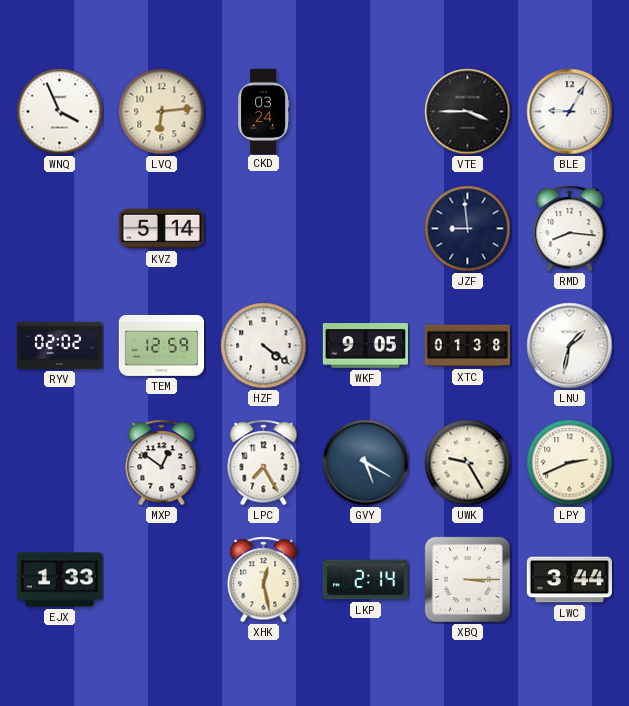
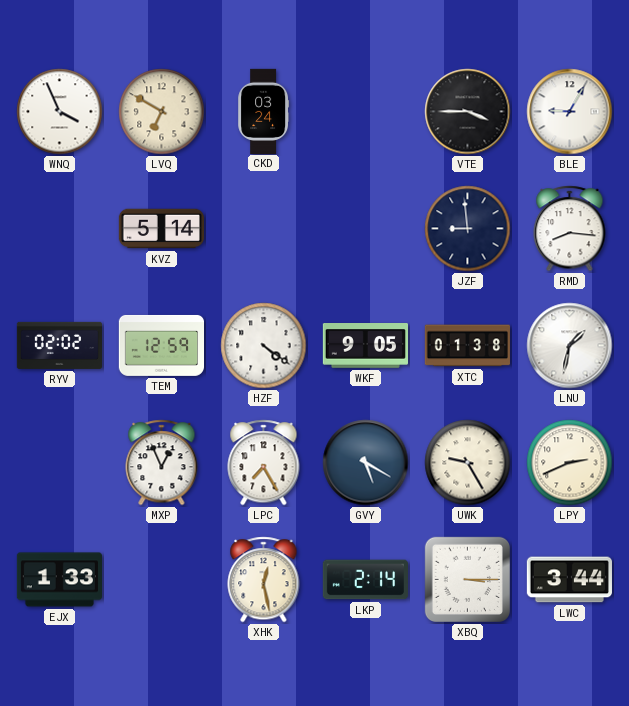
LVQ: 6:14 -> 6:50 (162, 112)
MXP: 12:51 -> 12:56 (162, 463)
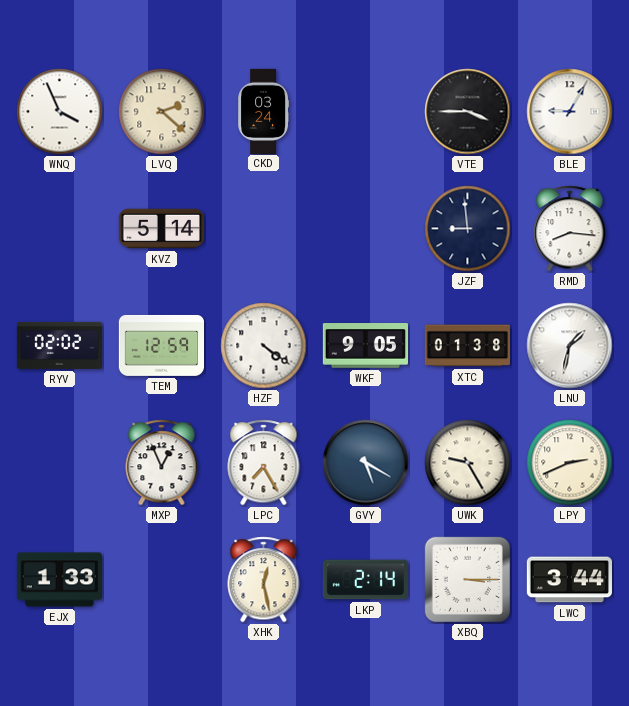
LVQ: 6:50 -> 2:22 (162, 112)
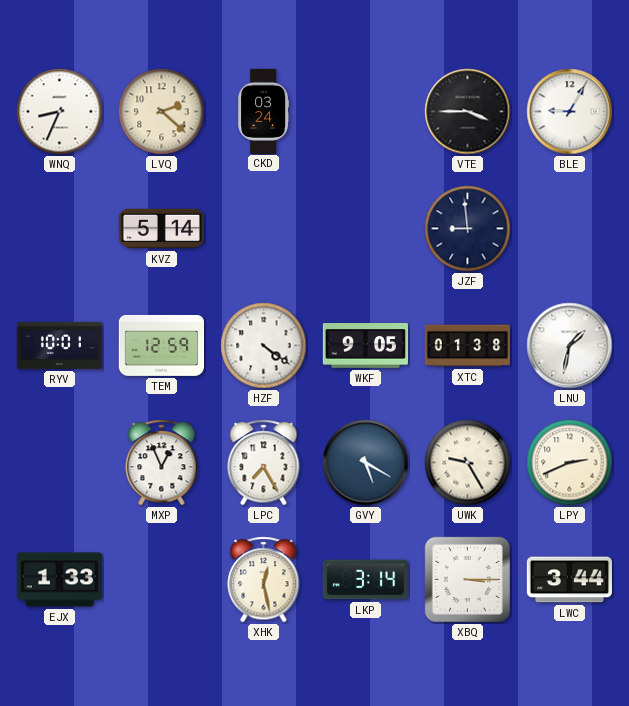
WNQ: 3:56 -> 8:34 (60, 112)
RMD: 8:16 -> none (570, 229)
RYV: 02:02 -> 10:01 (59, 345)
LKP: 2:14 -> 3:14 (365, 580)
